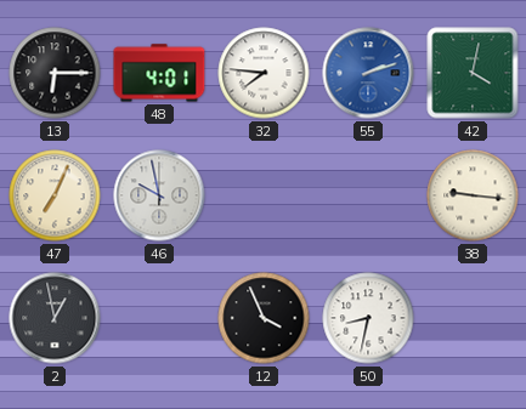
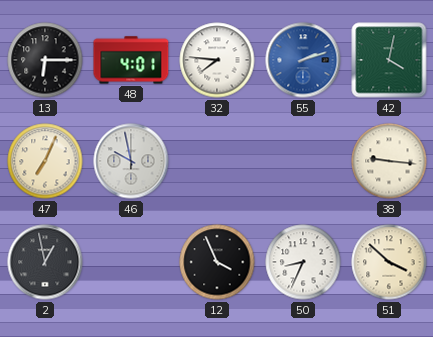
50: 8:32 -> 8:34 (303, 262)
51: none -> 3:52 (389, 262)
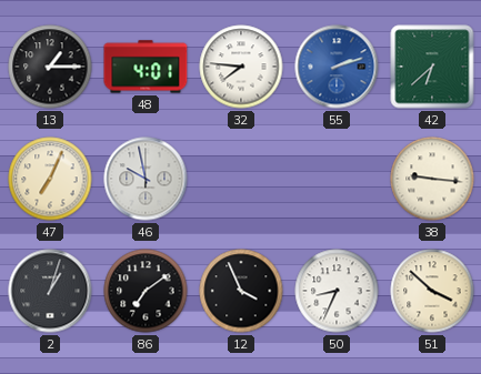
13: 6:15 -> 1:15 (50, 67)
42: 4:02 -> 6:38 (432, 67)
2: 12:58 -> 1:03 (50, 291)
86: none -> 7:09 (146, 291)
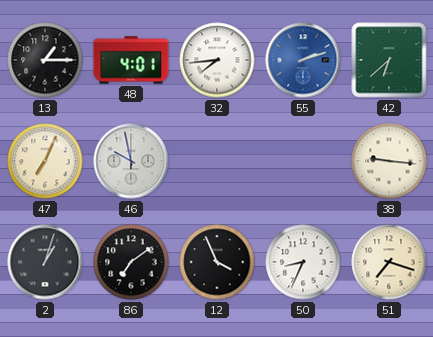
32: 7:46 -> 7:44 (217, 60)
51: 3:52 -> 7:18 (389, 262)
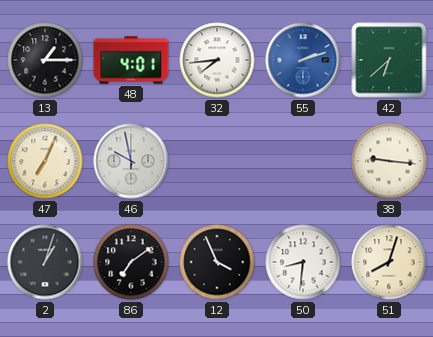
50: 8:34 -> 8:31 (303, 262)
51: 7:18 -> 8:03 (389, 262)
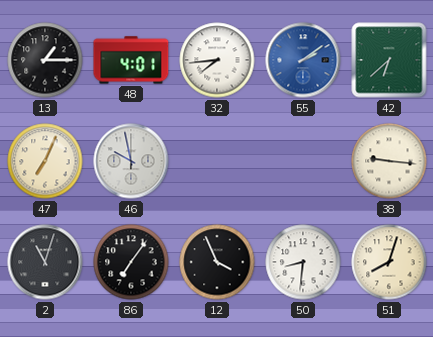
55: 2:12 -> 2:09 (303, 60)
2: 1:03 -> 11:03 (45, 262)
86: 7:09 -> 7:06 (131, 262)
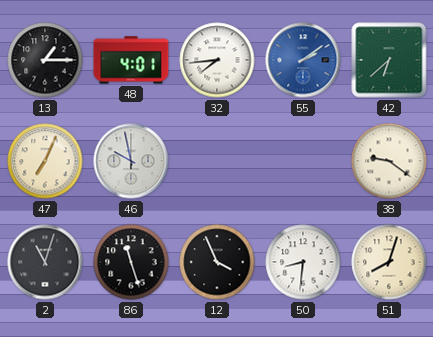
38: 9:16 -> 9:21 (389, 161)
86: 7:06 -> 11:27 (131, 262)
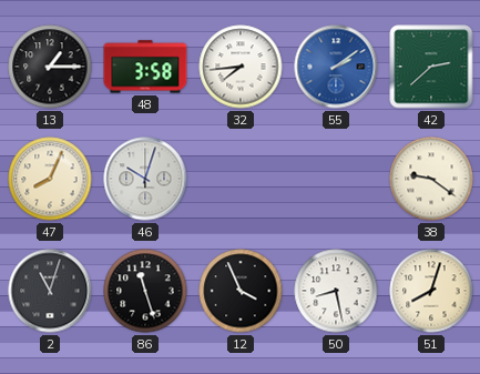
48: 4:01 -> 3:58 (145, 67)
42: 6:38 -> 2:38 (431, 67)
47: 7:04 -> 8:04 (50, 179)
46: 9:58 -> 10:03 (145, 179)
50: 8:31 -> 8:28 (336, 291)
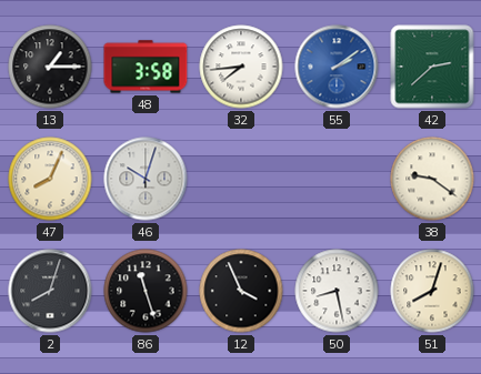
2: 11:03 -> 8:03 (50, 291)
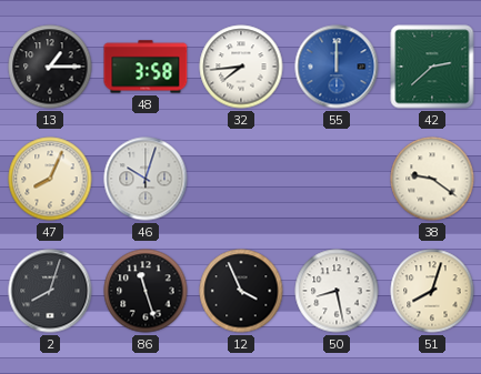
55: 2:09 -> 12:00 (337, 67)
